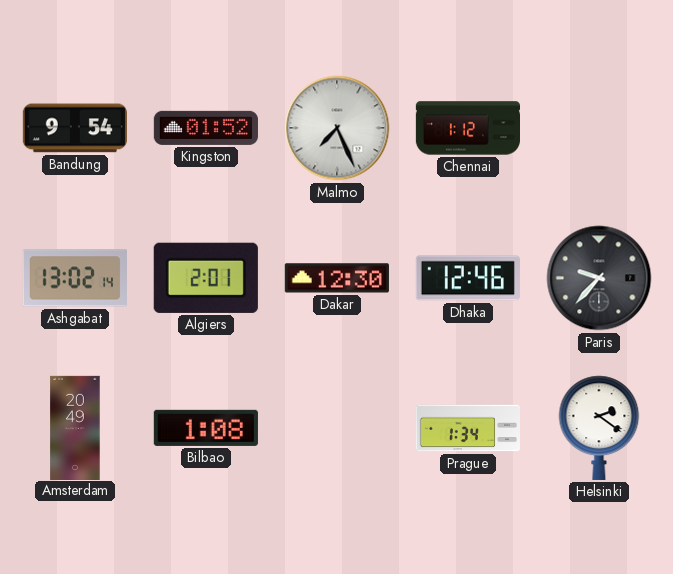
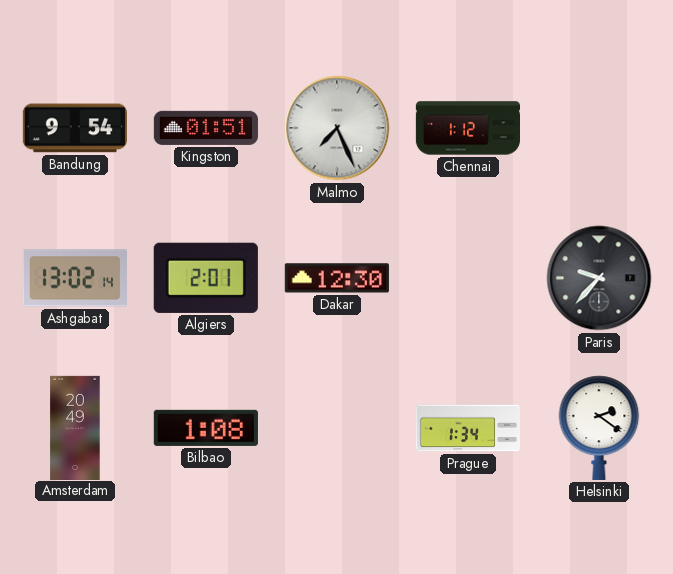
Kingston: 01:52 -> 01:51 (206, 128)
Dhaka: 12:46 -> none (468, 278)
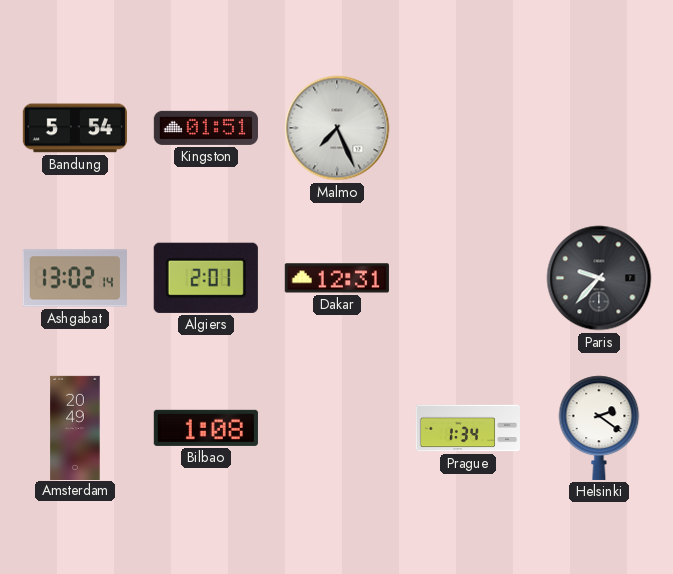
Bandung: 9:54 -> 5:54 (75, 128)
Chennai: 1:12 -> none (467, 128)
Dakar: 12:30 -> 12:31 (337, 278)
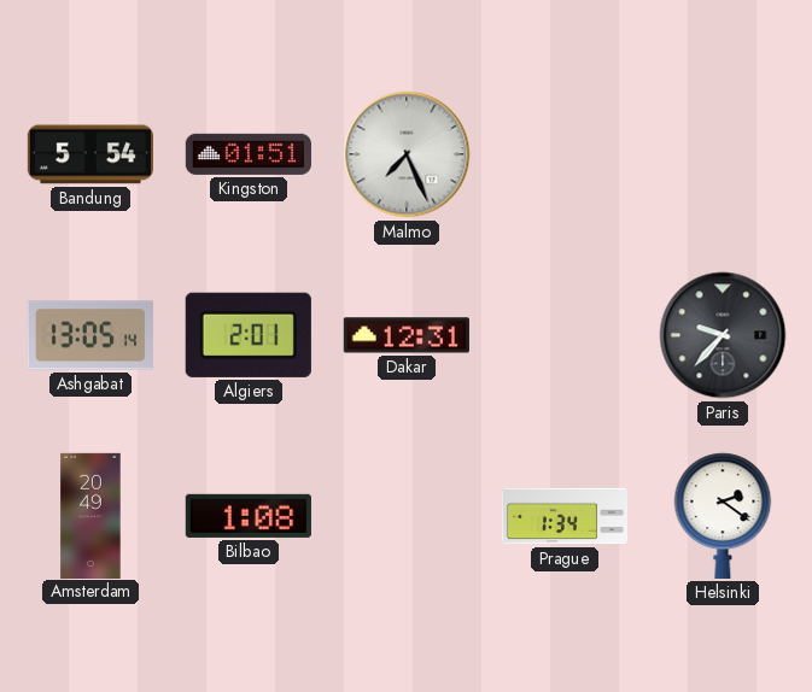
Ashgabat: 13:02 -> 13:05 (90, 335)
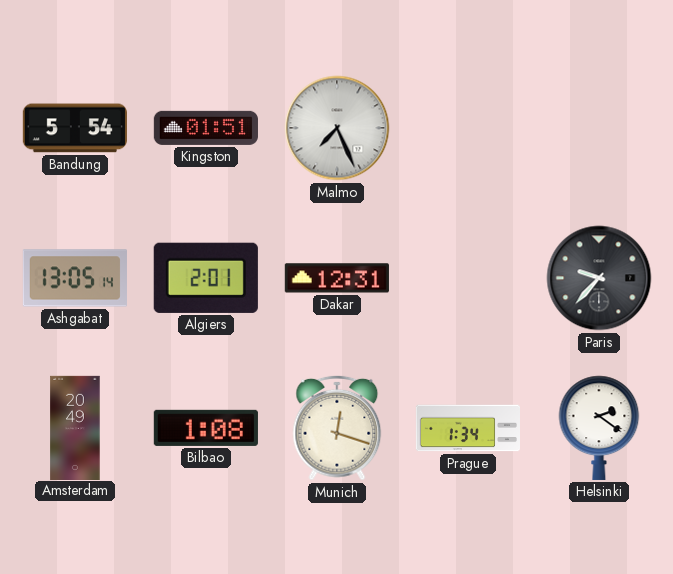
Munich: none -> 12:18 (337, 428)
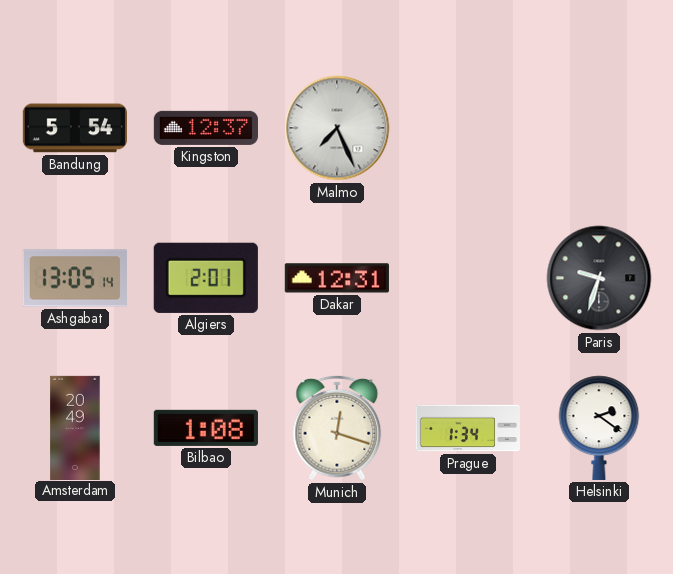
Kingston: 01:51 -> 12:37 (206, 128)
Paris: 9:37 -> 9:33 (599, 278)
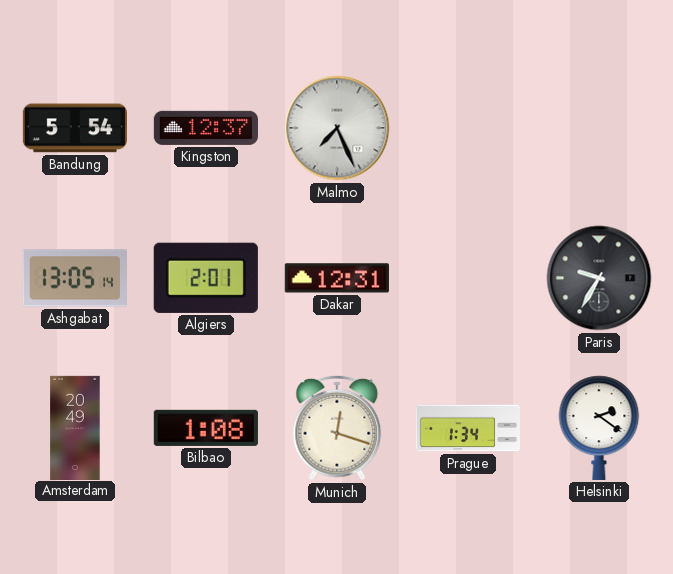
Paris: 9:33 -> 9:35 (599, 278)
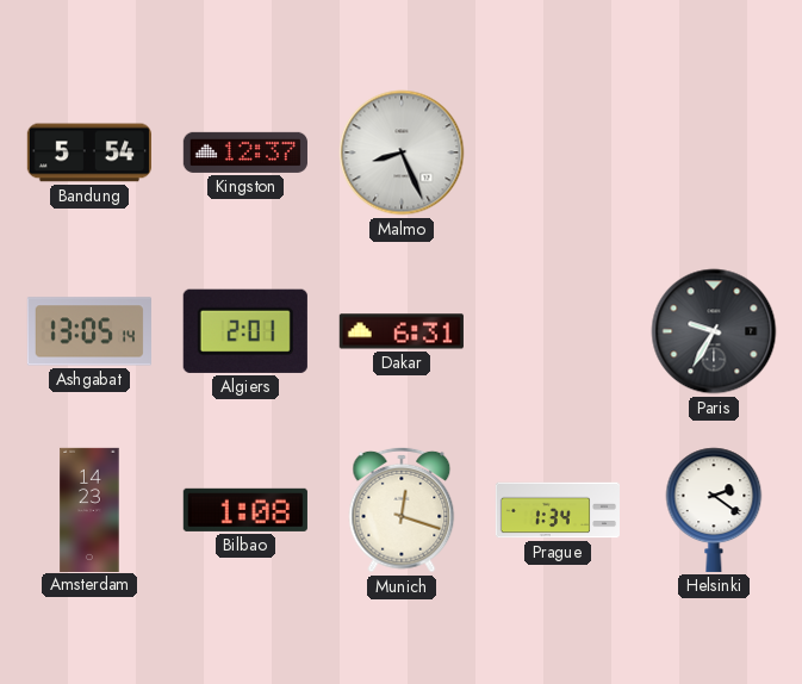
Malmo: 7:26 -> 8:26 (402, 153)
Dakar: 12:31 -> 6:31 (402, 331)
Amsterdam: 20:49 -> 14:23 (89, 509)
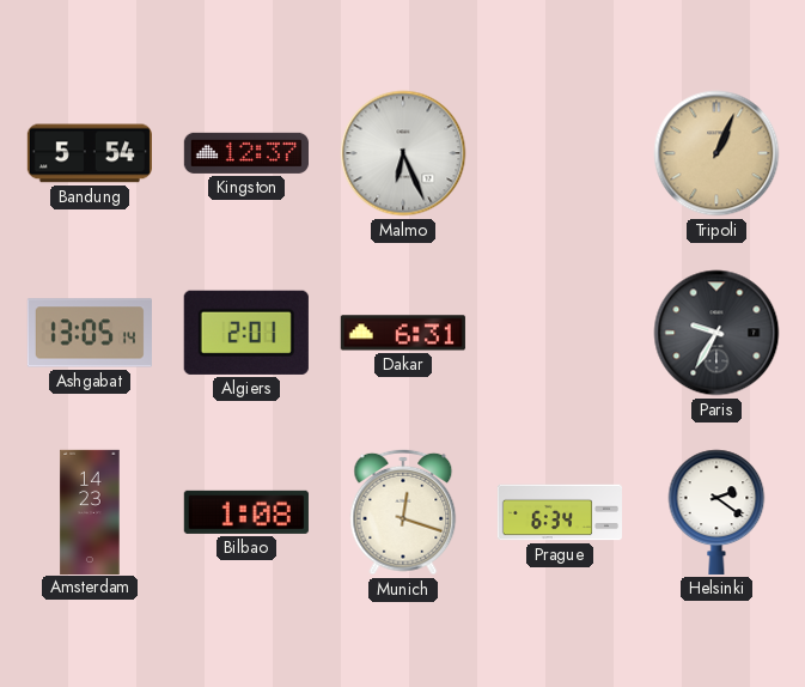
Malmo: 8:26 -> 6:26 (403, 153)
Tripoli: none -> 1:04 (716, 153)
Prague: 1:34 -> 6:34 (559, 512)
